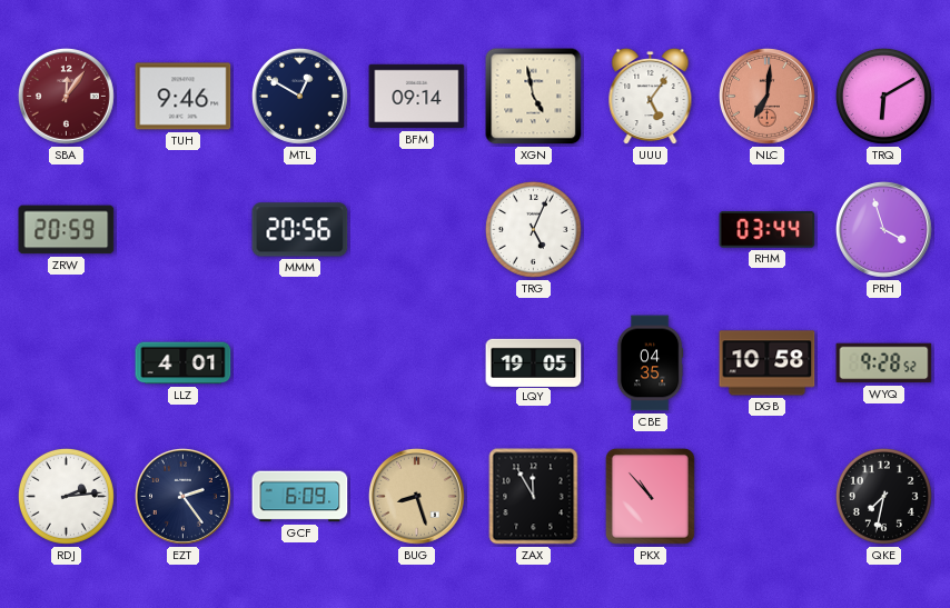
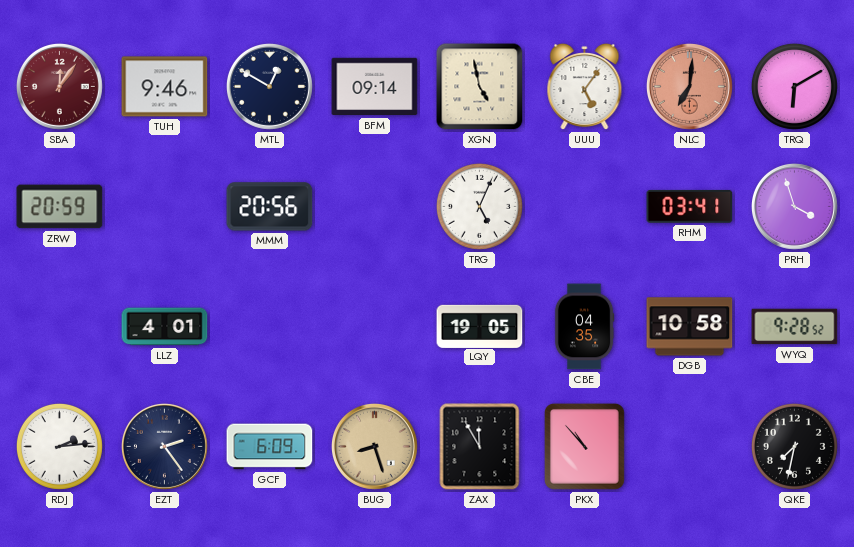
RHM: 03:44 -> 03:41 (690, 206)
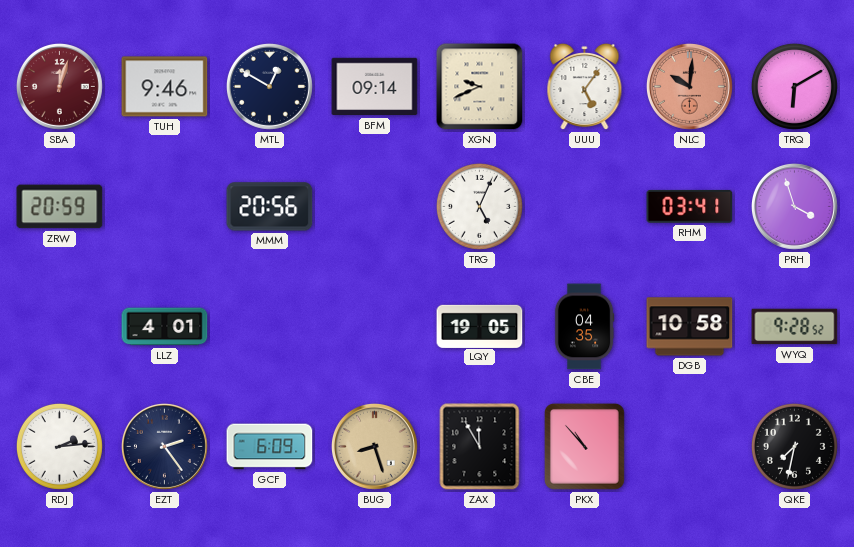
SBA: 12:06 -> 12:03 (59, 86)
XGN: 4:58 -> 9:41 (480, 87)
NLC: 7:01 -> 10:01 (689, 86)
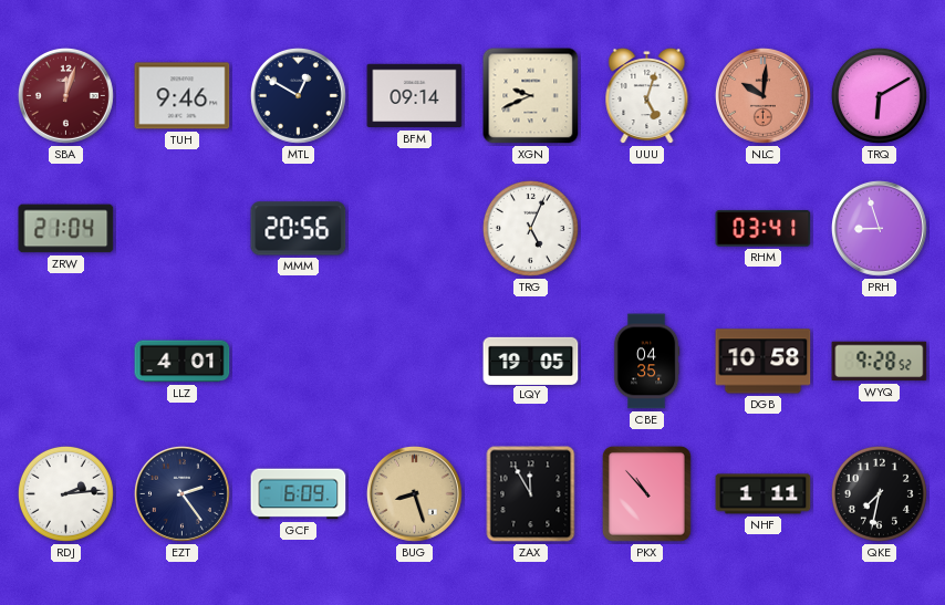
UUU: 5:06 -> 5:03 (647, 96)
ZRW: 20:59 -> 21:04 (66, 229)
PRH: 3:57 -> 8:57 (879, 228)
NHF: none -> 1:11 (764, 494)
